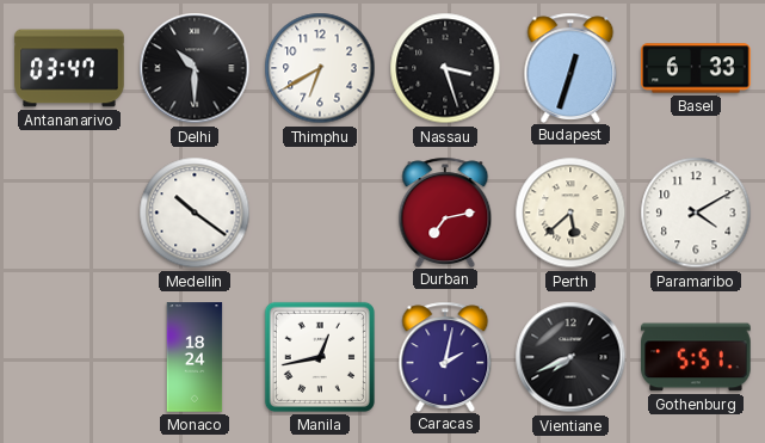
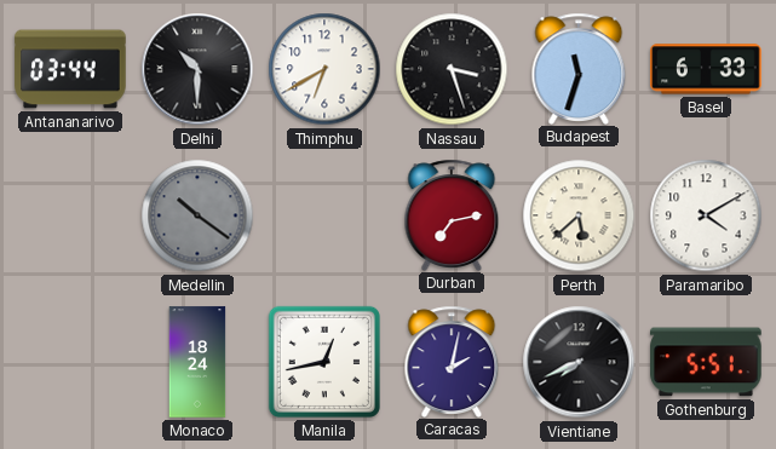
Antananarivo: 03:47 -> 03:44 (70, 69)
Budapest: 12:33 -> 11:33 (579, 68)
Medellin dial: white -> grey (197, 215)
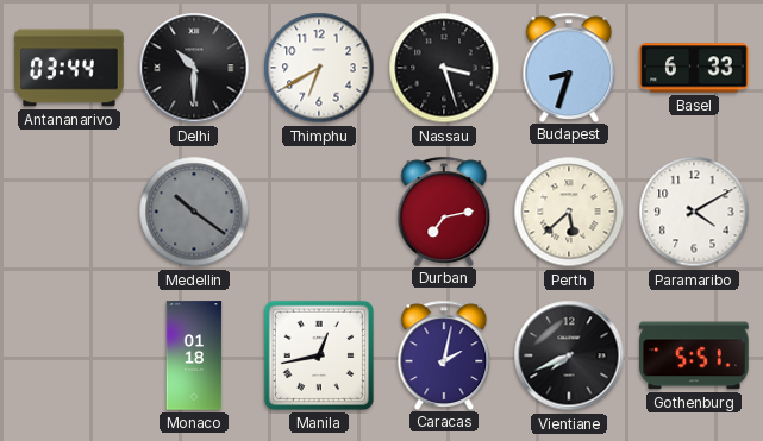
Budapest: 11:33 -> 8:33 (569, 67)
Monaco: 18:24 -> 01:18 (194, 355)
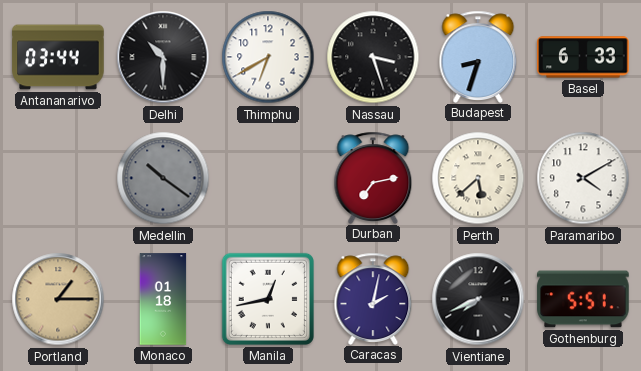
Portland: none -> 1:15 (58, 299)
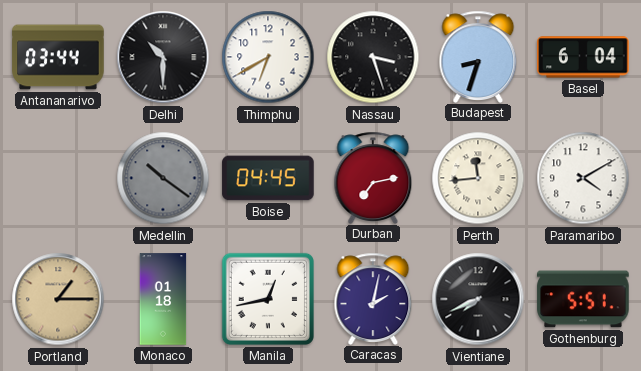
Basel: 6:33 -> 6:04 (583, 57)
Boise: none -> 04:45 (268, 178)
Perth: 5:38 -> 11:44 (478, 178)
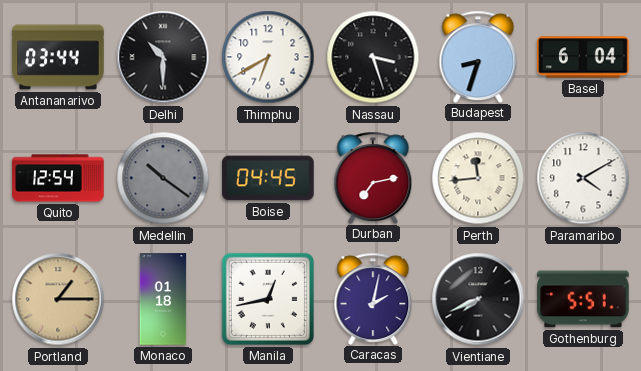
Quito: none -> 12:54 (58, 178)
